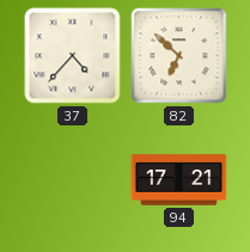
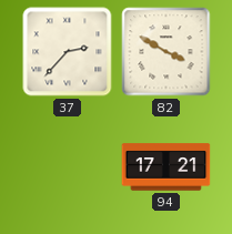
37: 4:37 -> 2:37 (68, 52)
82: 6:52 -> 3:50 (167, 52)
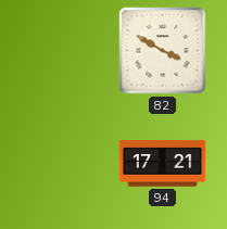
37: 2:37 -> none (68, 52)
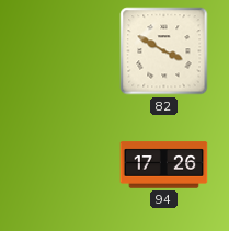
94: 17:21 -> 17:26 (164, 165)
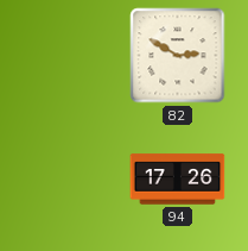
82: 3:50 -> 2:50 (178, 56)
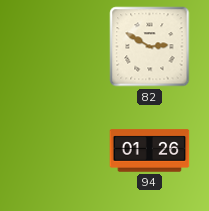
94: 17:26 -> 01:26 (150, 151)
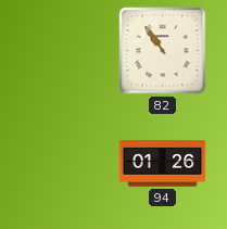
82: 2:50 -> 10:54 (163, 51)
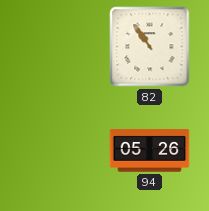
94: 01:26 -> 05:26 (150, 151)
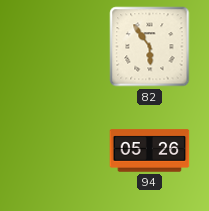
82: 10:54 -> 5:54 (150, 47)
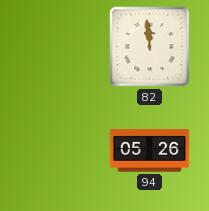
82: 5:54 -> 11:59 (150, 47)
